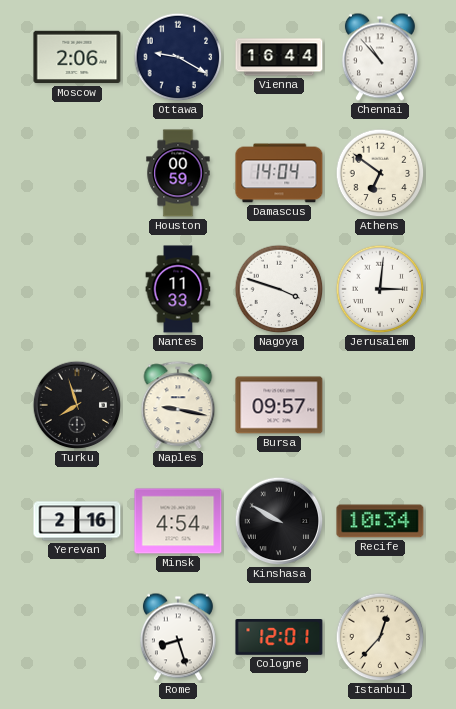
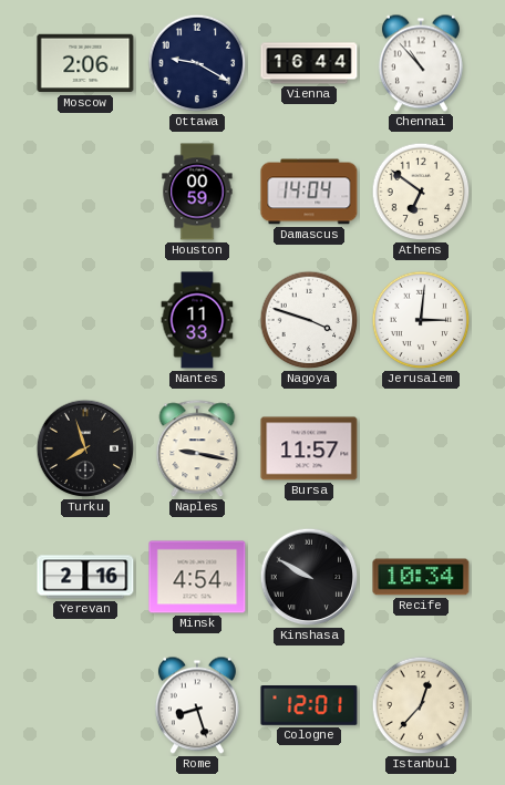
Bursa: 09:57 -> 11:57 (309, 448)
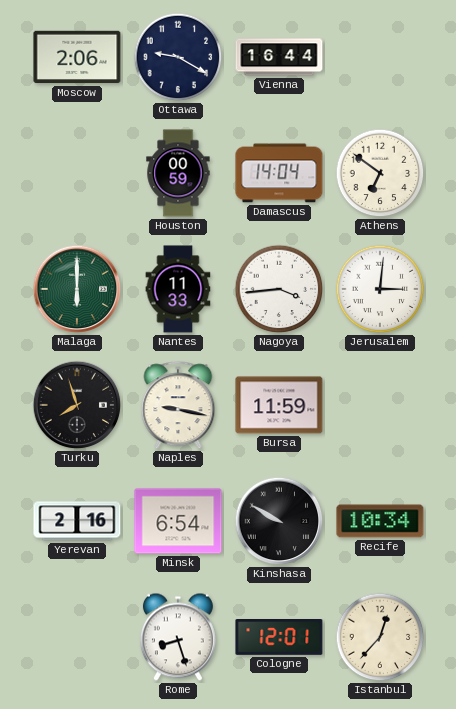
Chennai: 10:53 -> none (421, 63)
Malaga: none -> 6:00 (77, 289)
Nagoya: 3:48 -> 3:44 (279, 289)
Bursa: 11:57 -> 11:59 (279, 405)
Minsk: 4:54 -> 6:54 (178, 521)
